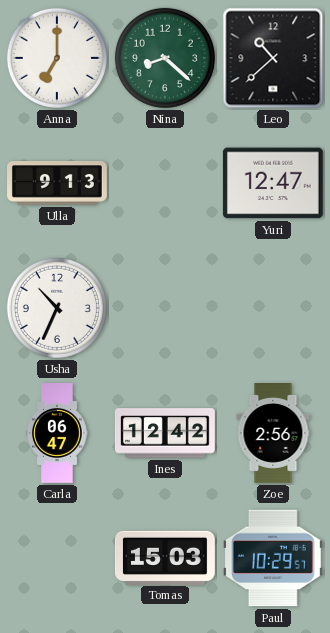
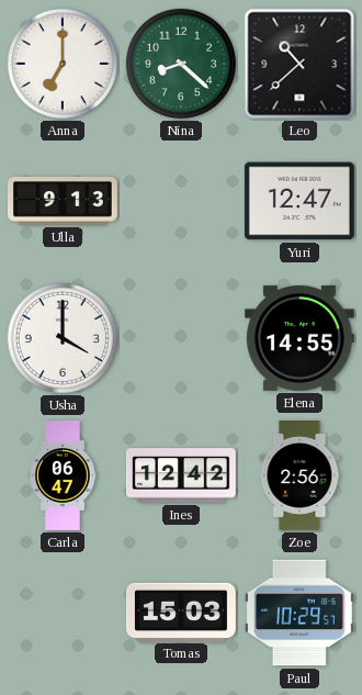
Usha: 10:34 -> 4:00 (63, 338)
Elena: none -> 14:55 (299, 338)
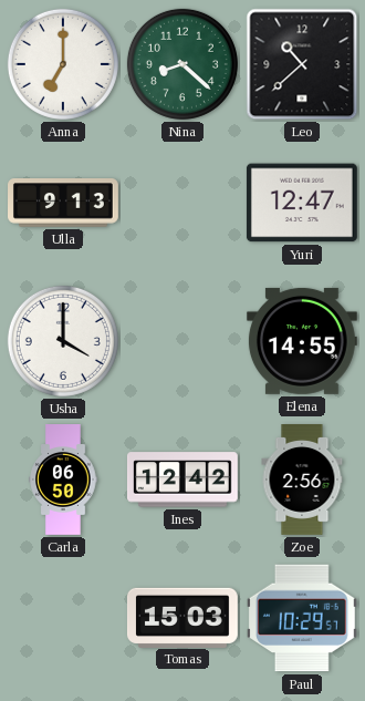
Carla: 06:47 -> 06:50 (63, 481)
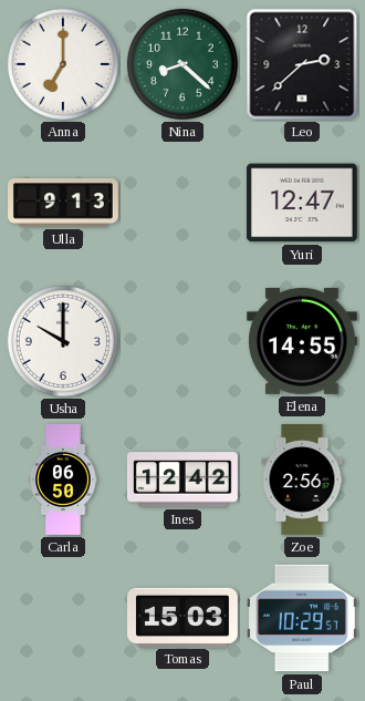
Leo: 10:38 -> 2:38 (302, 64)
Usha: 4:00 -> 10:00 (63, 341)
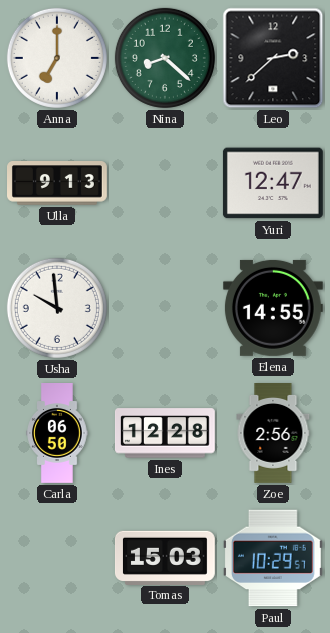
Usha: 10:00 -> 9:59 (57, 308)
Ines: 12:42 -> 12:28 (165, 433)
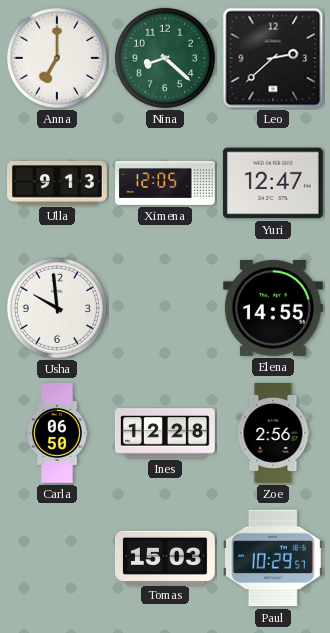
Ximena: none -> 12:05 (166, 183)
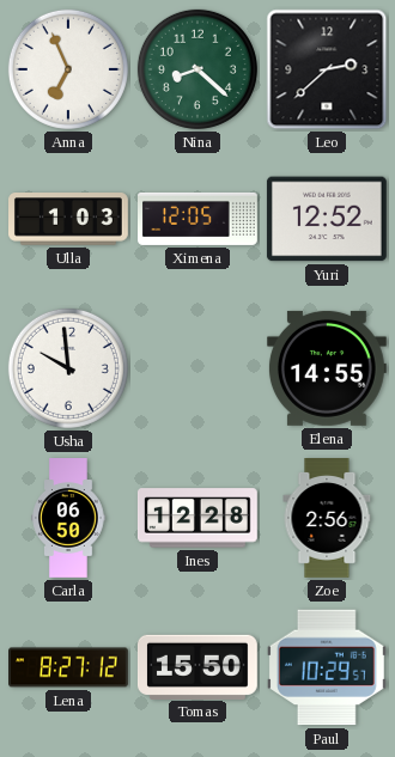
Anna: 7:00 -> 6:56 (68, 69)
Ulla: 9:13 -> 1:03 (69, 220)
Yuri: 12:47 -> 12:52 (327, 219)
Lena: none -> 8:27 (69, 667)
Tomas: 15:03 -> 15:50 (197, 666)
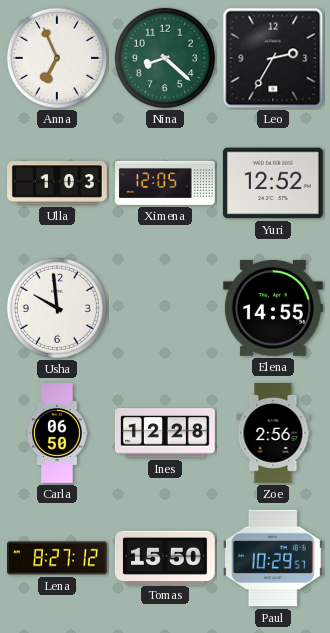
Leo: 2:38 -> 2:35 (273, 58)
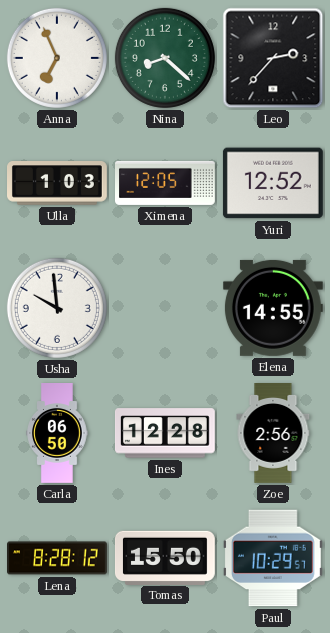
Leo: 2:35 -> 2:37 (273, 58)
Lena: 8:27 -> 8:28 (58, 558)
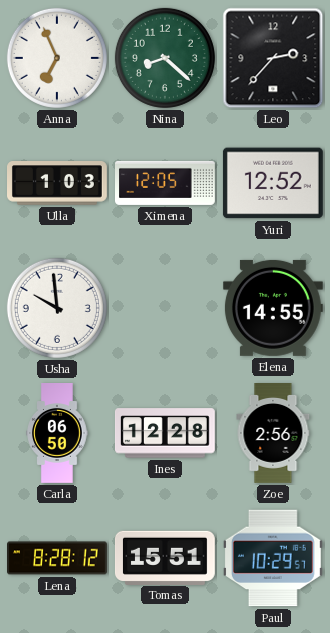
Tomas: 15:50 -> 15:51 (165, 557)
